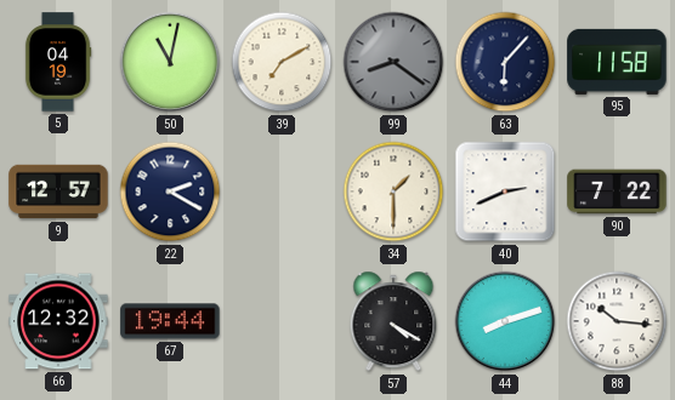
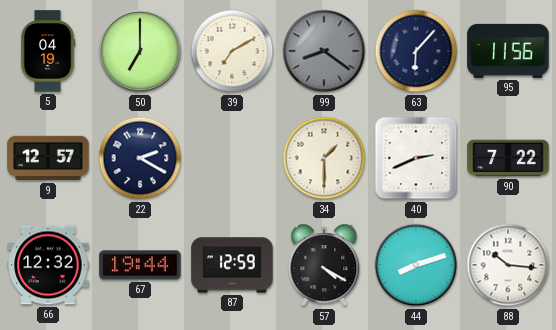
50: 11:02 -> 7:00 (140, 51)
95: 11:58 -> 11:56 (508, 51)
87: none -> 12:59 (232, 265)
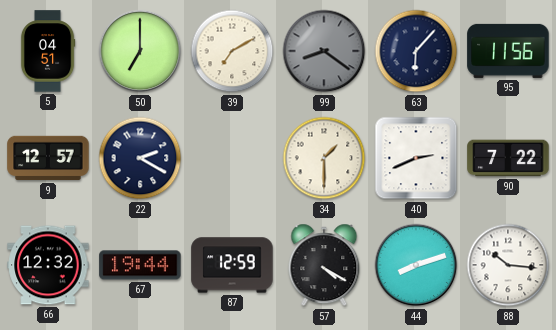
5: 04:19 -> 04:51 (48, 51)
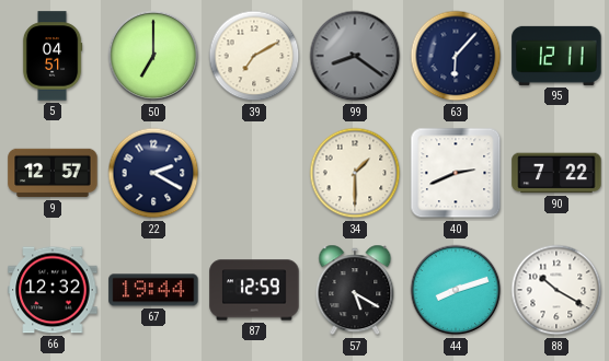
95: 11:56 -> 12:11 (556, 56)
57: 4:20 -> 5:20 (355, 290)
88: 10:16 -> 10:20 (556, 290)
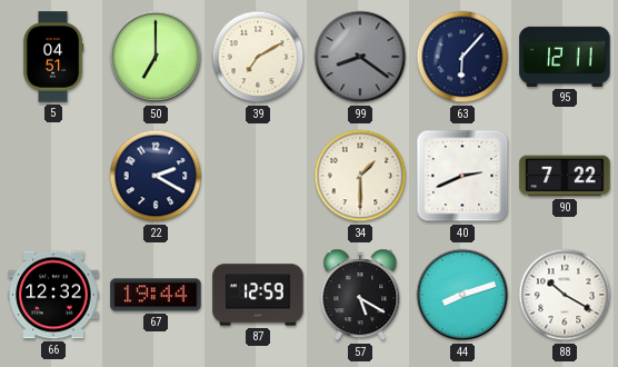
9: 12:57 -> none (53, 173)
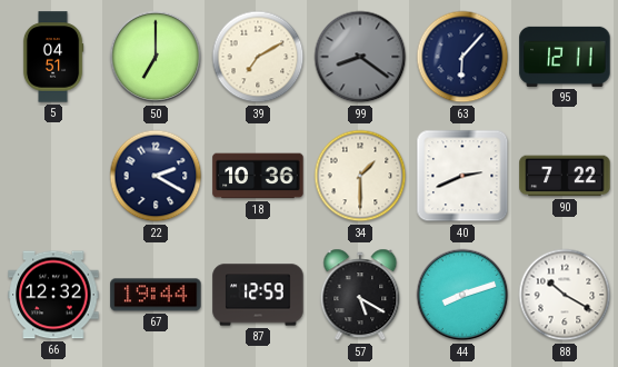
18: none -> 10:36 (258, 176)
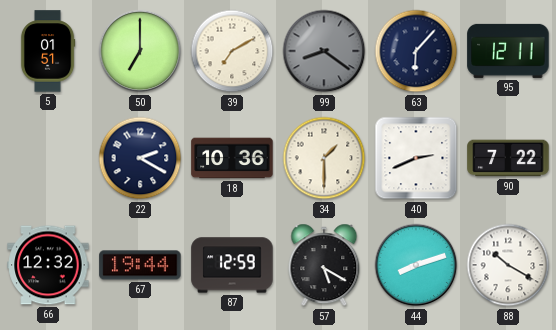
5: 04:51 -> 01:51 (48, 51)
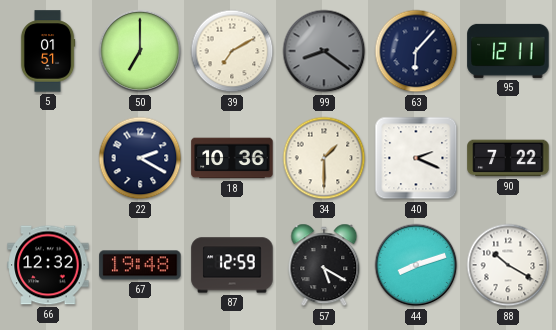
40: 2:41 -> 2:19 (416, 158)
67: 19:44 -> 19:48 (140, 265)
